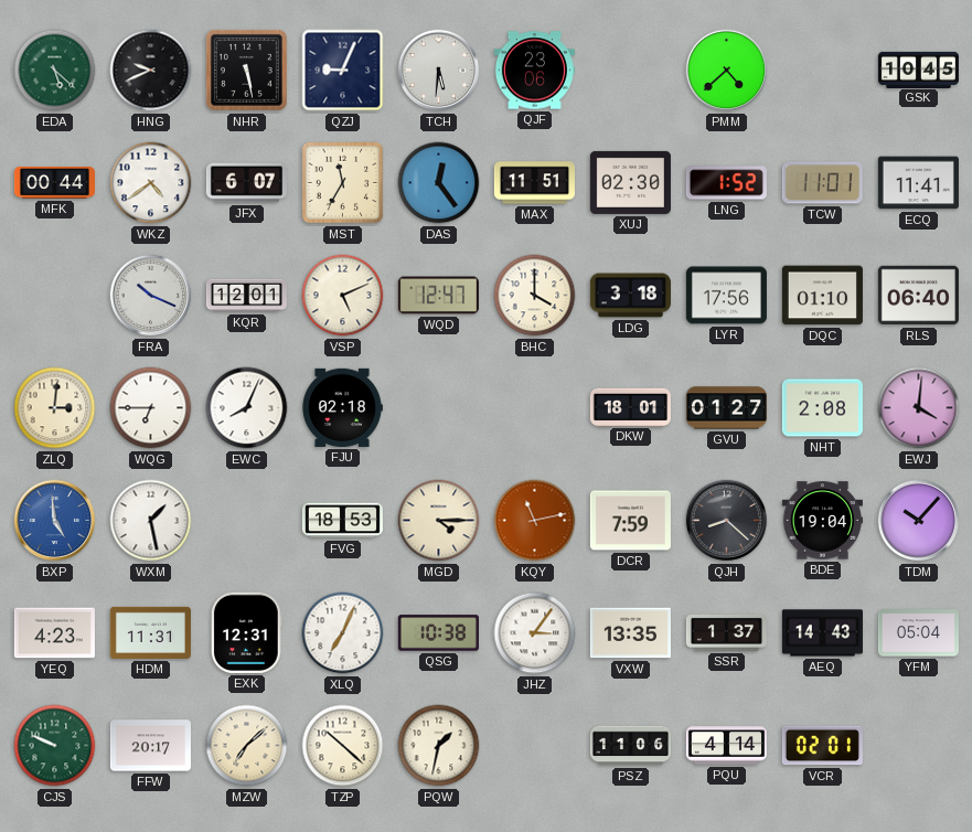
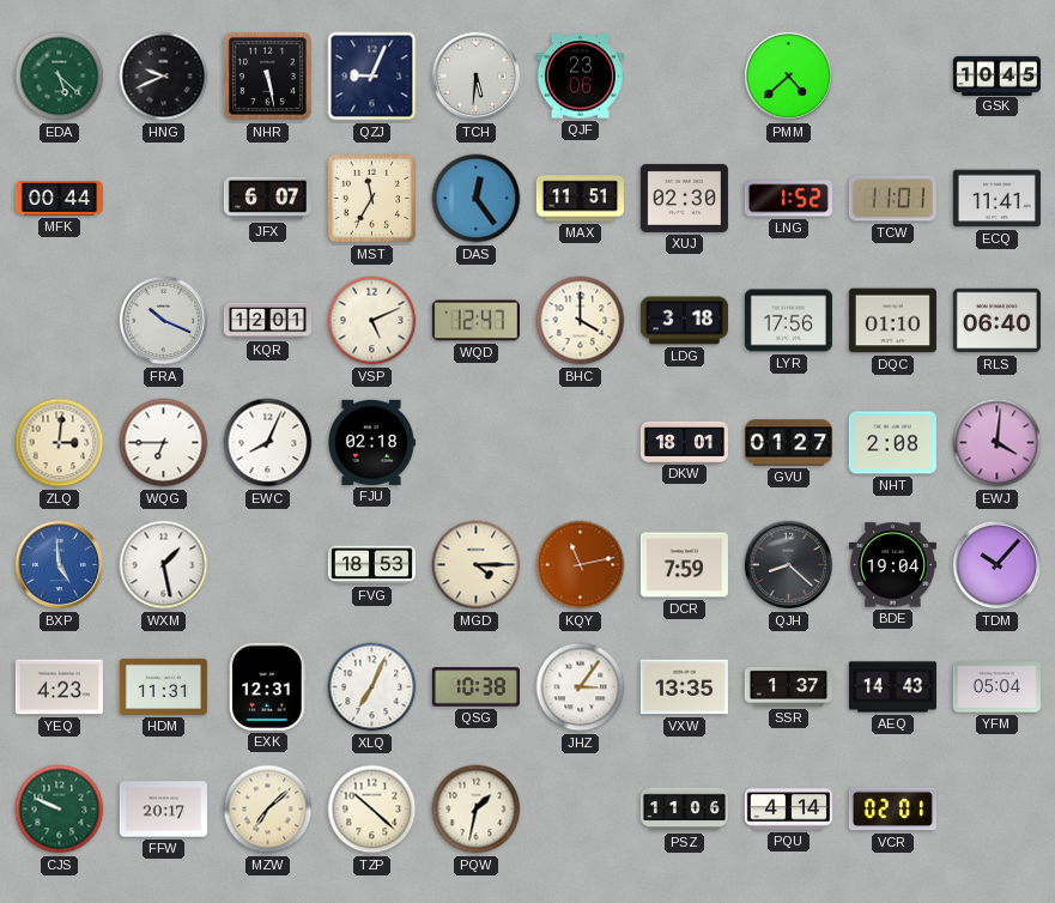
WKZ: 4:39 -> none (151, 183)
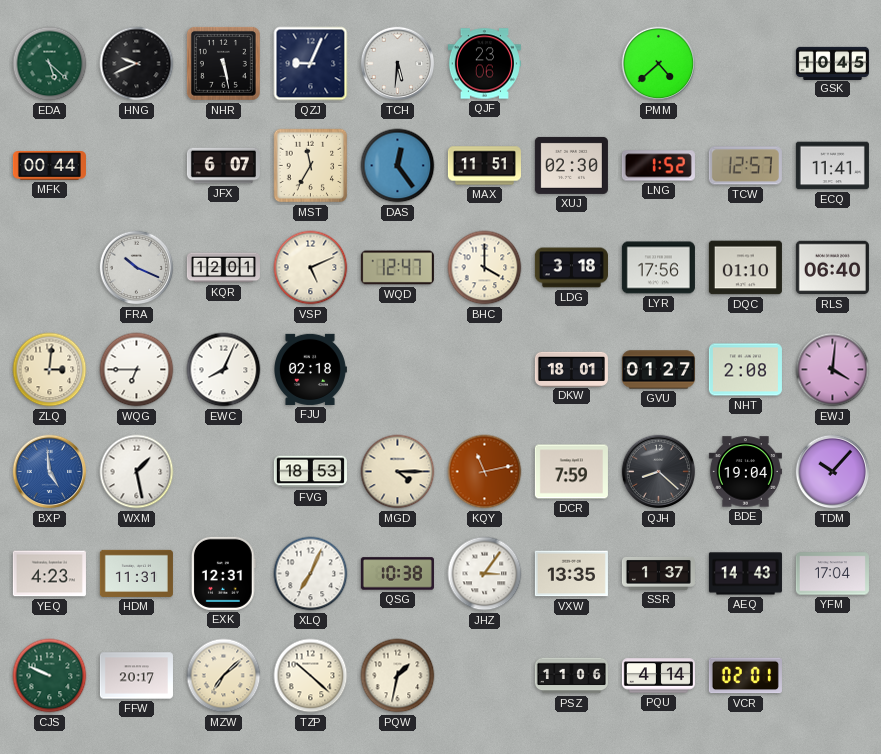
TCW: 11:01 -> 12:57 (745, 166)
YFM: 05:04 -> 17:04 (832, 574)
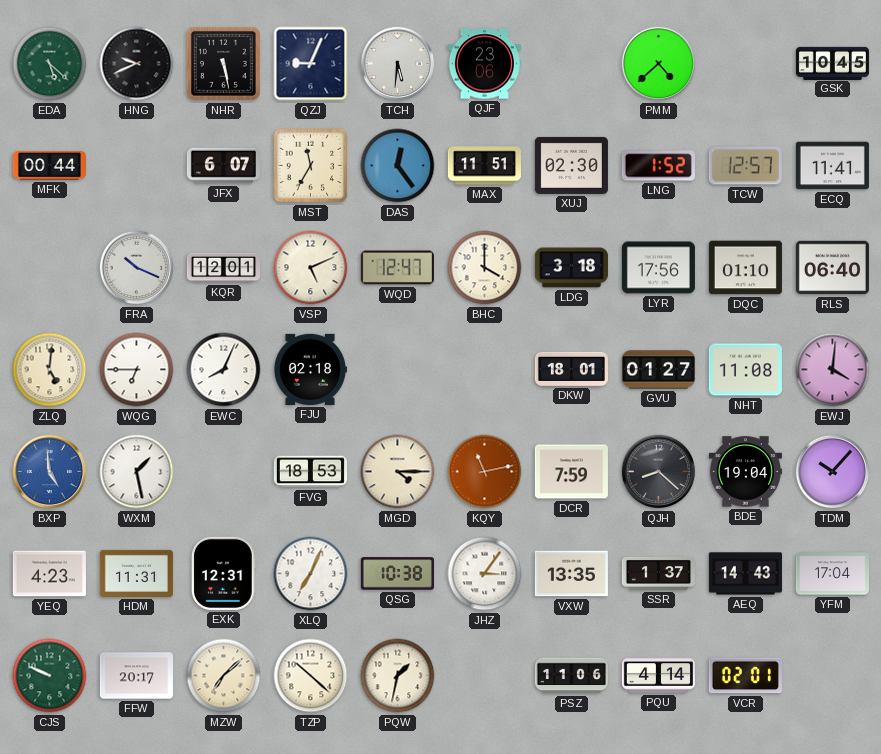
ZLQ: 3:01 -> 5:01 (50, 370)
NHT: 2:08 -> 11:08 (745, 370)
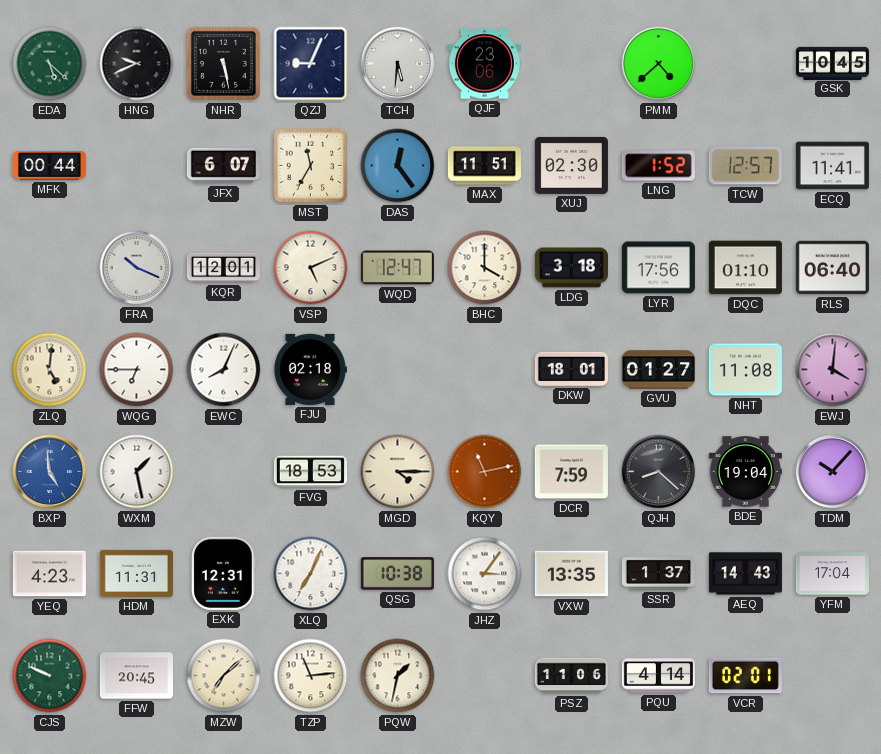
FFW: 20:17 -> 20:45 (136, 676)
TZP: 10:22 -> 11:14 (311, 676)
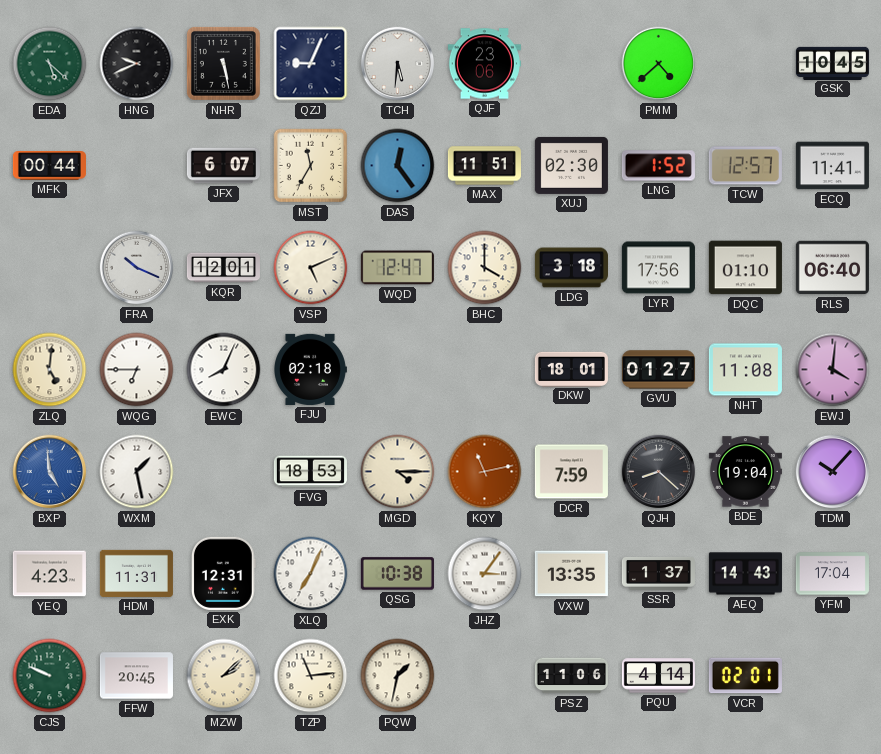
MZW: 7:08 -> 2:08 (224, 676)
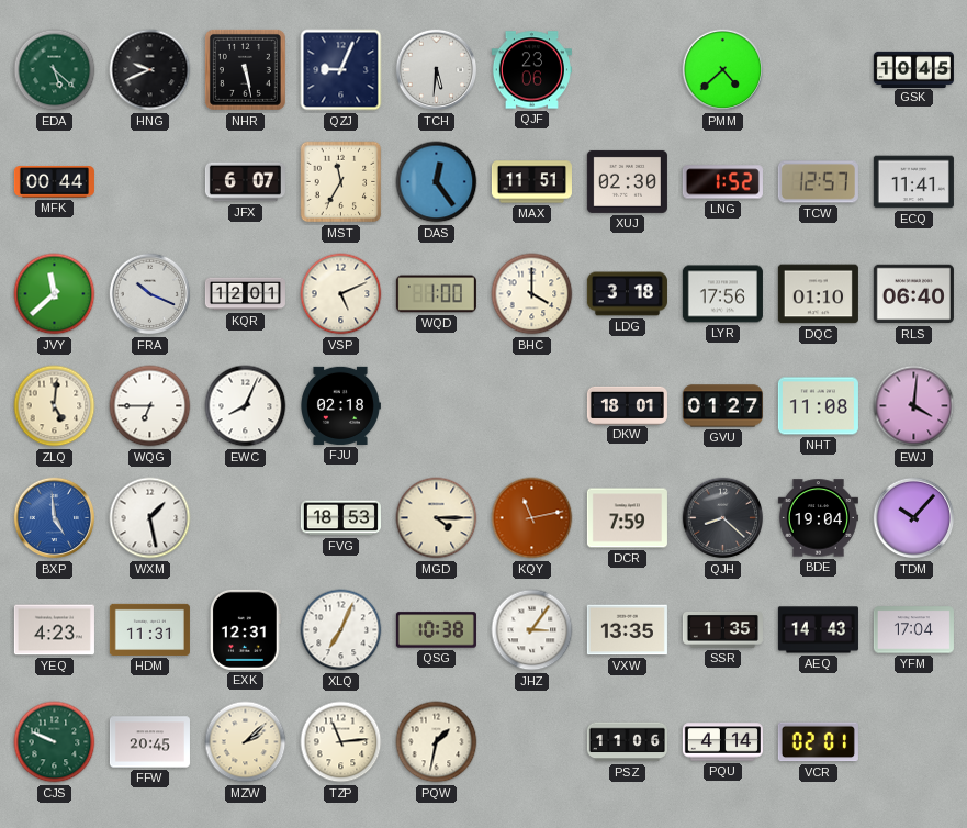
JVY: none -> 11:38 (55, 294)
WQD: 12:47 -> 1:00 (436, 294)
SSR: 1:37 -> 1:35 (722, 629)
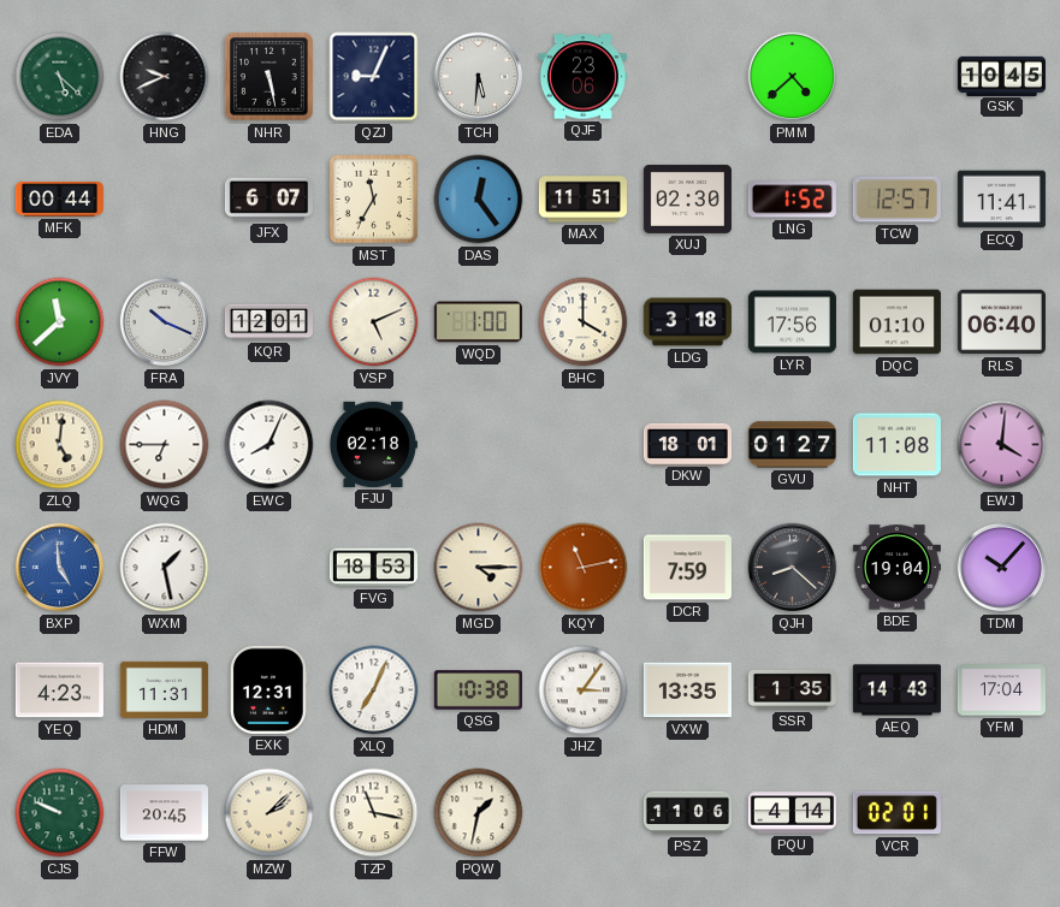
TZP: 11:14 -> 11:17 (374, 813)
